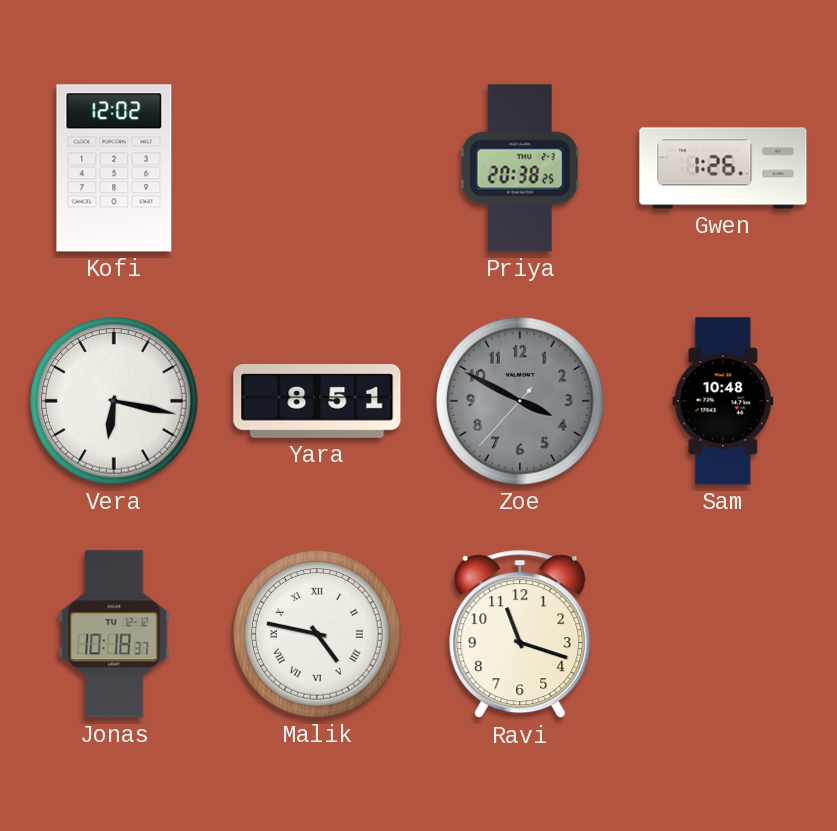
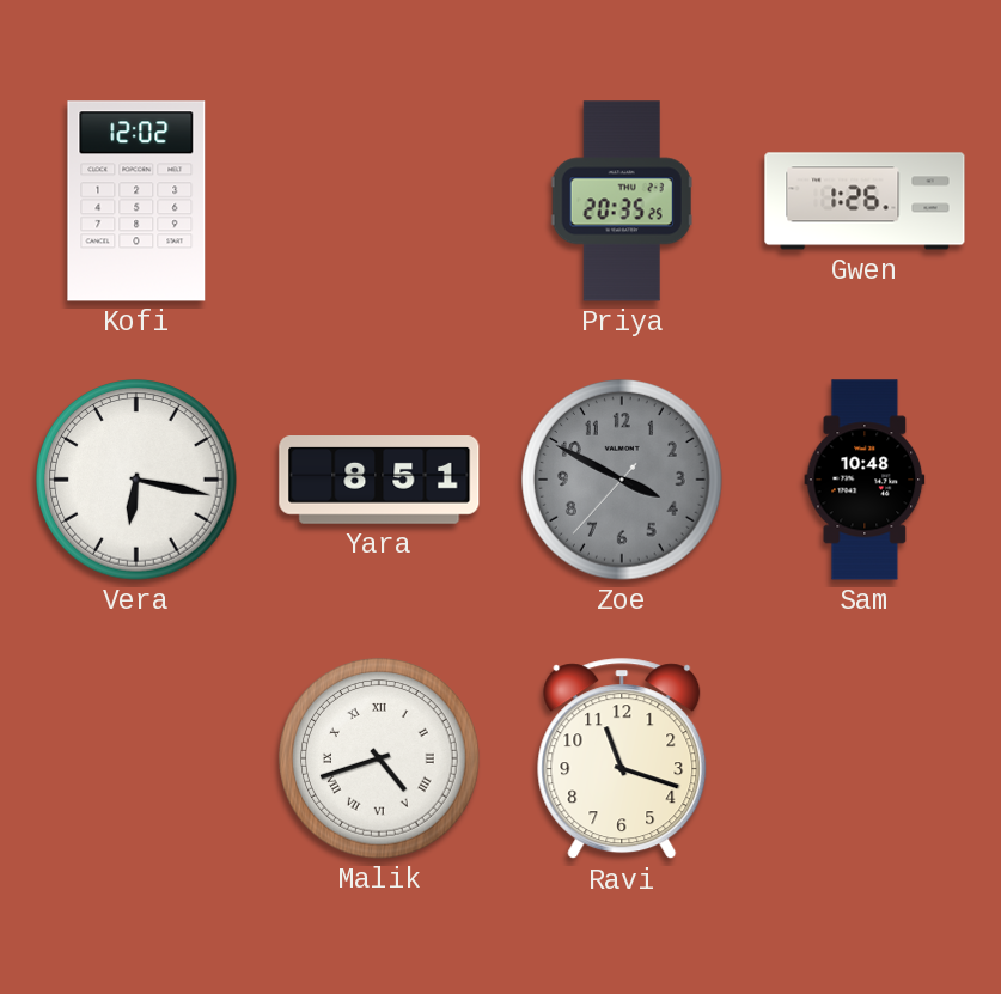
Priya: 20:38 -> 20:35 (622, 201)
Jonas: 10:18 -> none (114, 634)
Malik: 4:47 -> 4:42 (379, 758)
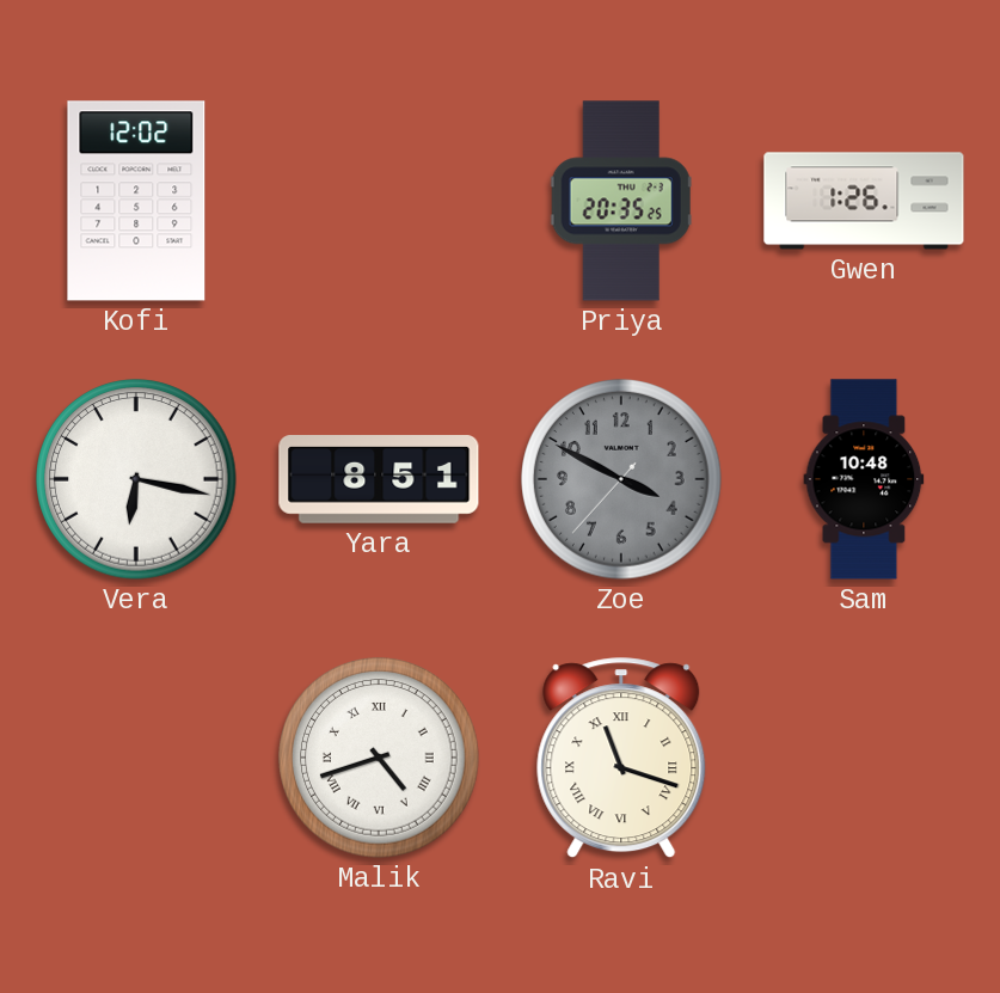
Ravi numerals: Arabic -> Roman (621, 759)
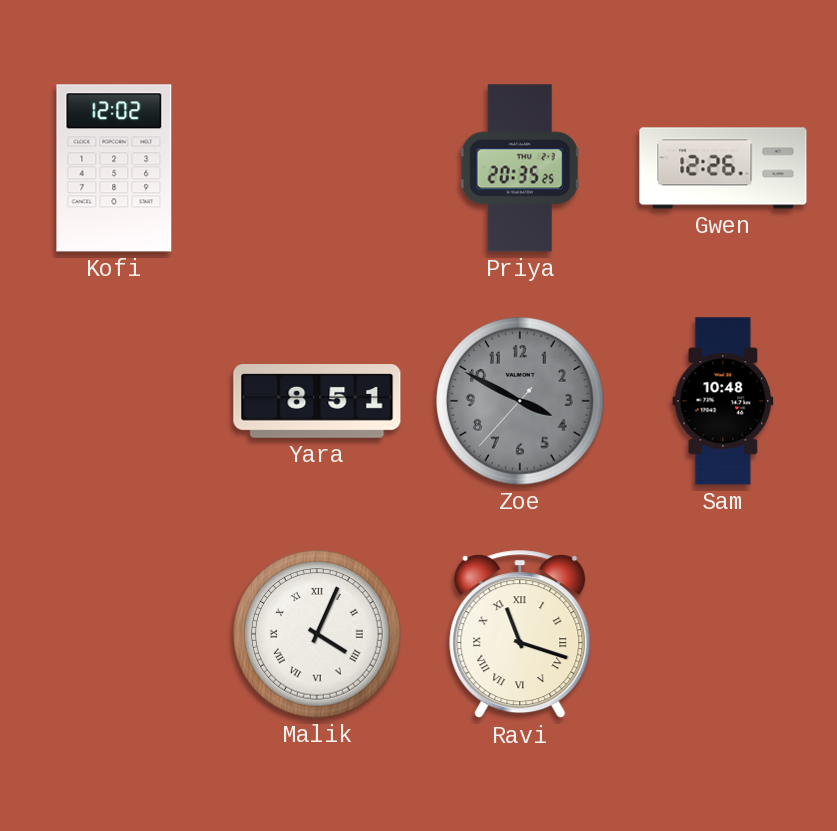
Gwen: 1:26 -> 12:26 (723, 168)
Vera: 6:17 -> none (136, 479)
Malik: 4:42 -> 4:04 (317, 634)
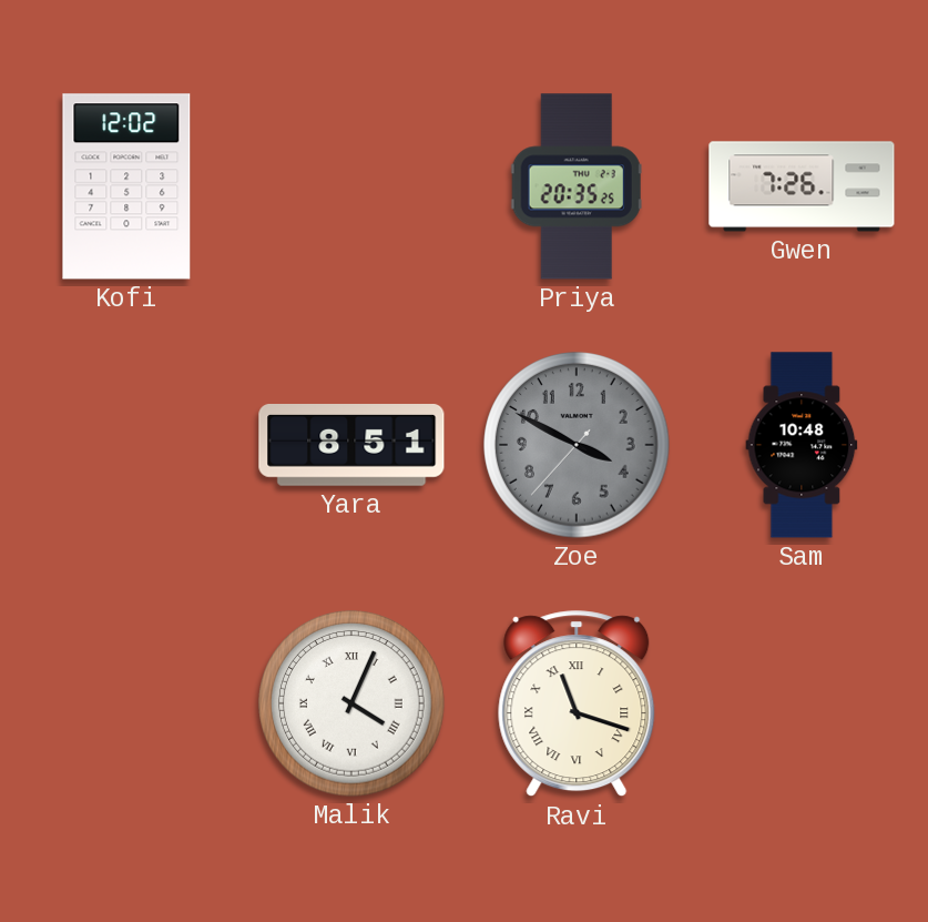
Gwen: 12:26 -> 7:26 (802, 186)
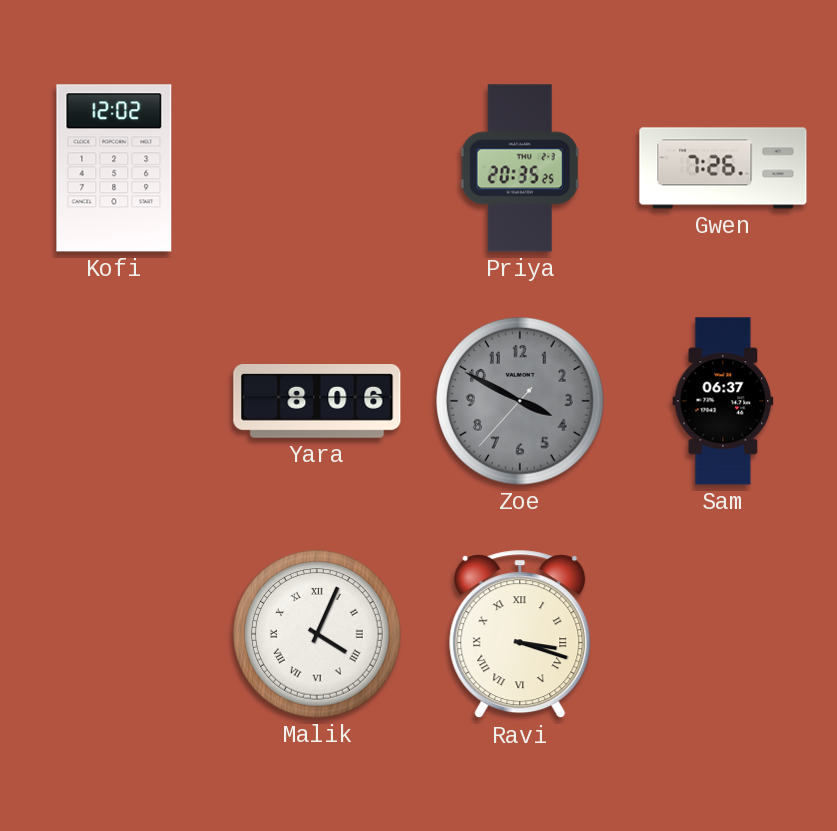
Yara: 8:51 -> 8:06 (317, 402)
Sam: 10:48 -> 06:37 (723, 401)
Ravi: 11:18 -> 3:18 (520, 635)
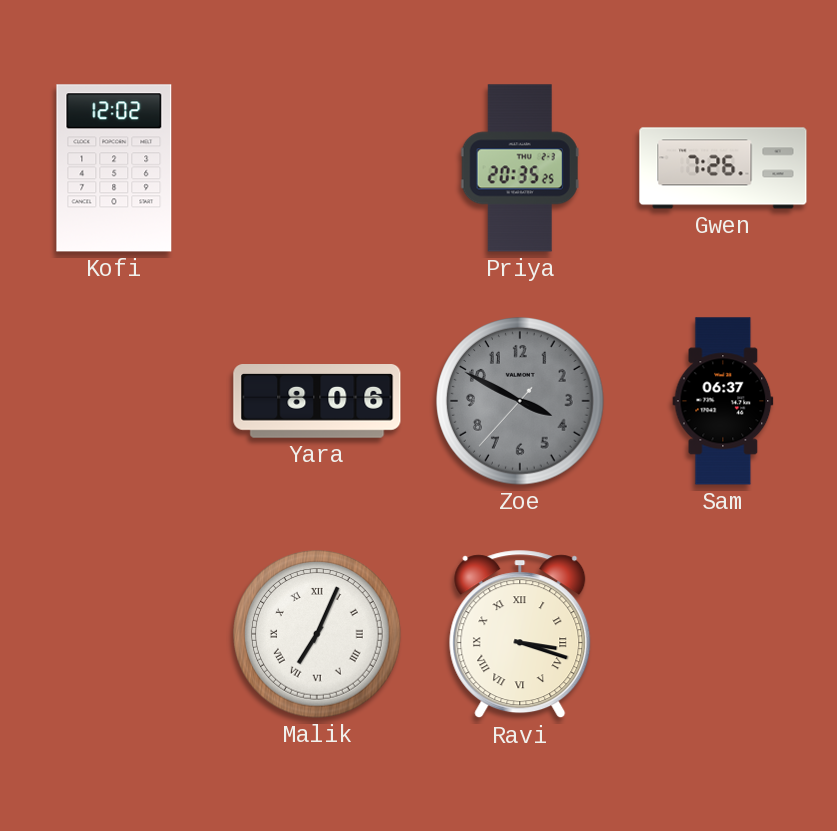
Malik: 4:04 -> 7:04 (317, 634)
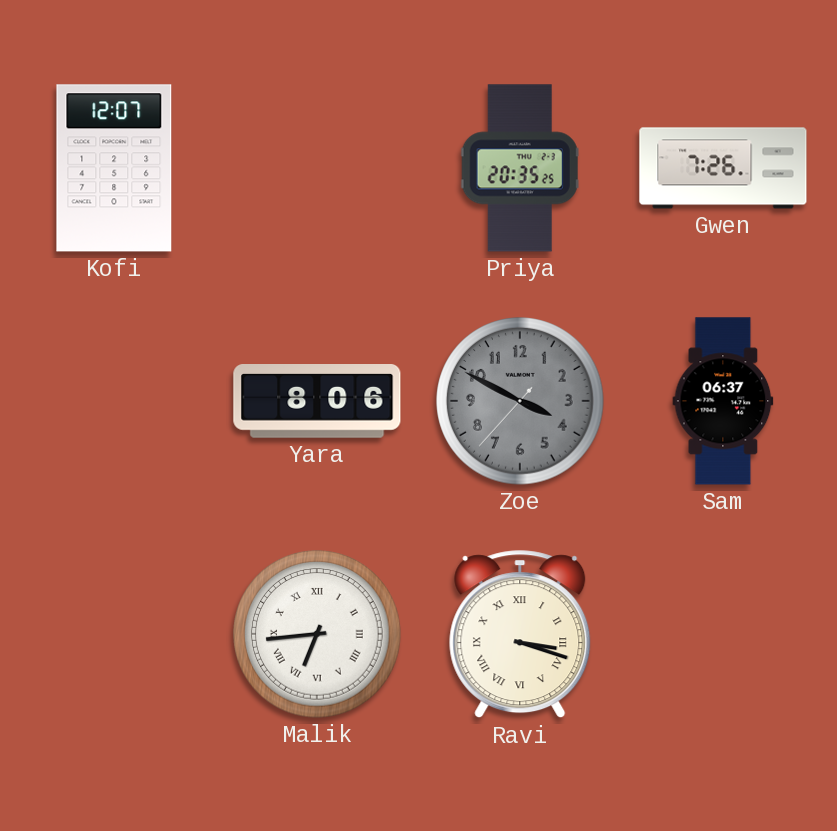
Kofi: 12:02 -> 12:07 (114, 168)
Malik: 7:04 -> 6:44 (317, 634)
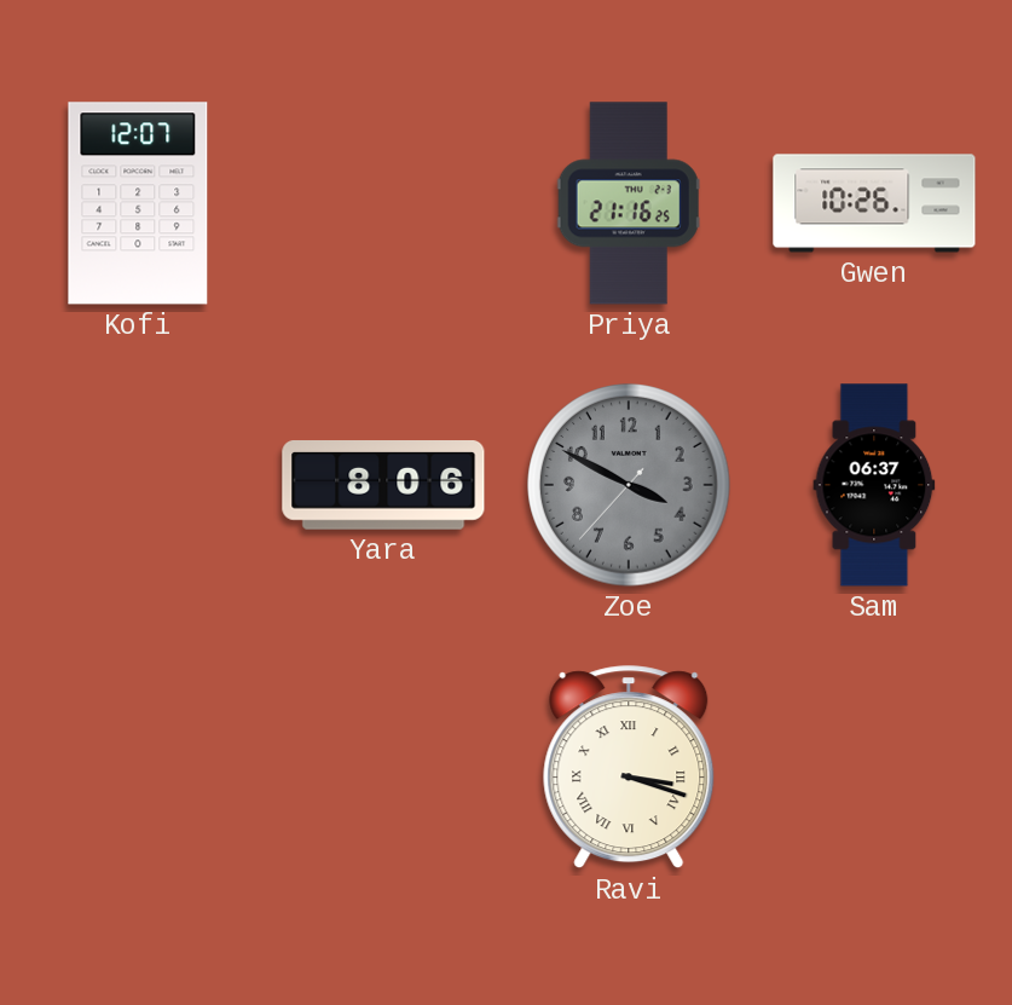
Priya: 20:35 -> 21:16 (629, 203)
Gwen: 7:26 -> 10:26 (874, 203)
Malik: 6:44 -> none (317, 634)
